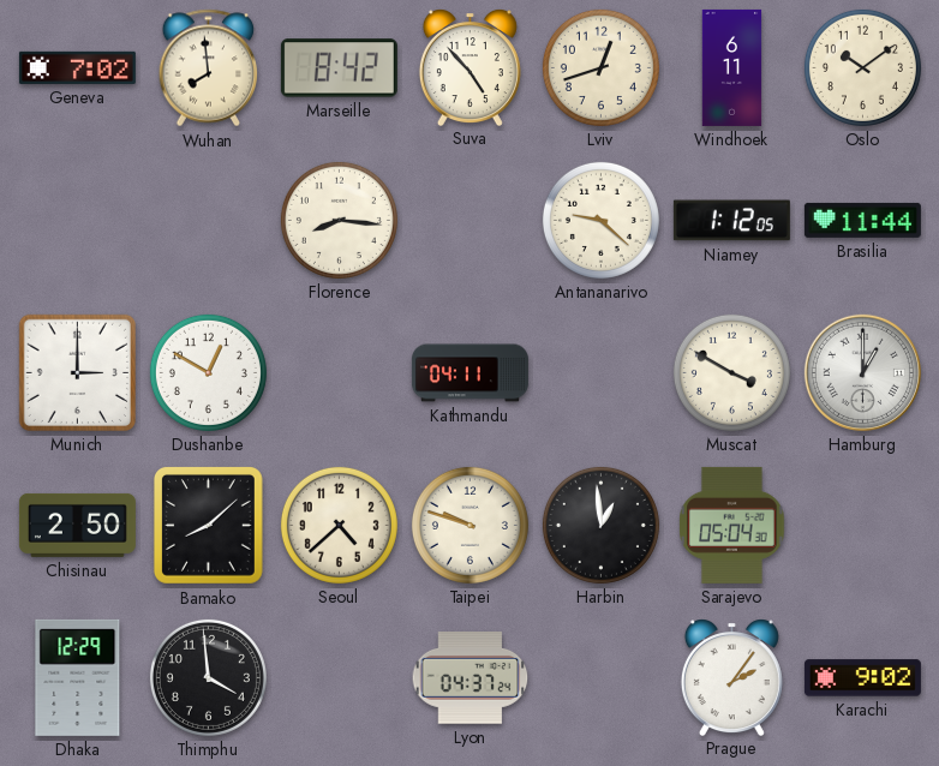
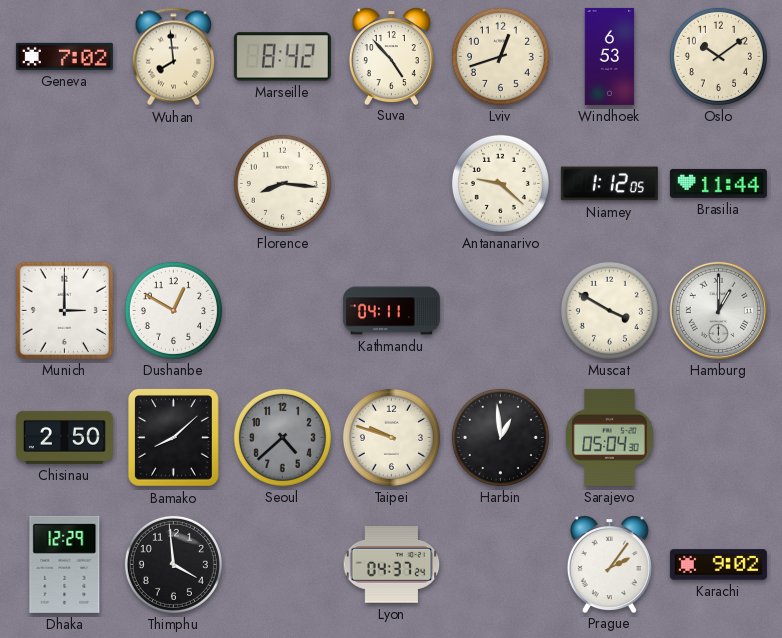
Windhoek: 6:11 -> 6:53 (610, 56)
Seoul dial: cream -> grey (282, 437)
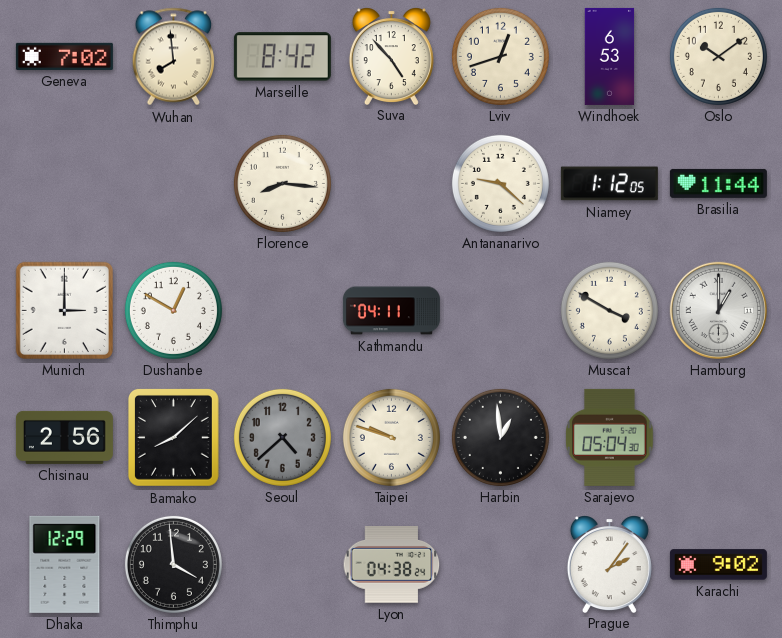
Chisinau: 2:50 -> 2:56 (64, 437)
Lyon: 04:37 -> 04:38 (392, 565)
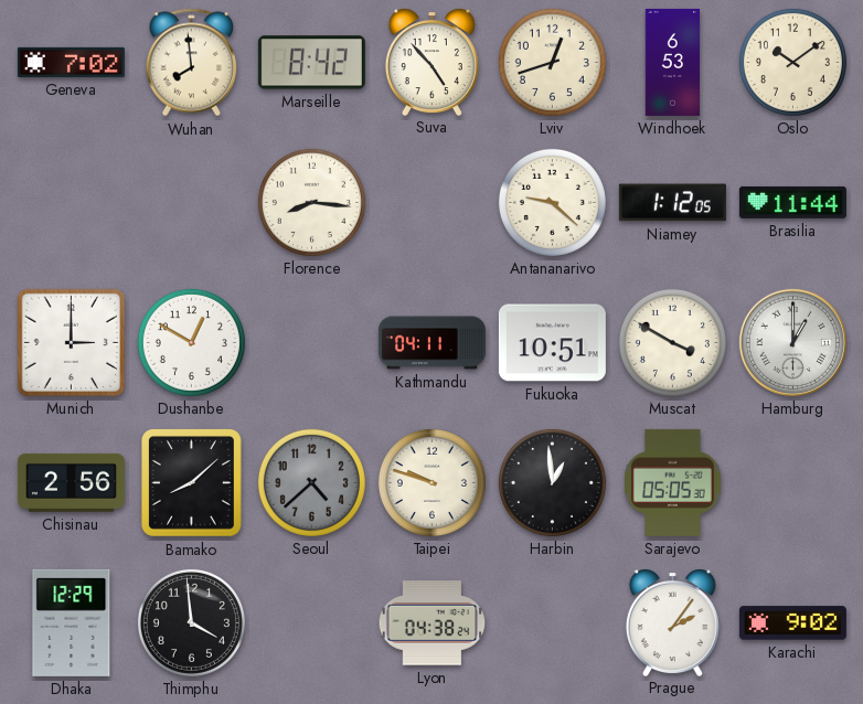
Fukuoka: none -> 10:51 (552, 343)
Sarajevo: 05:04 -> 05:05 (673, 482)
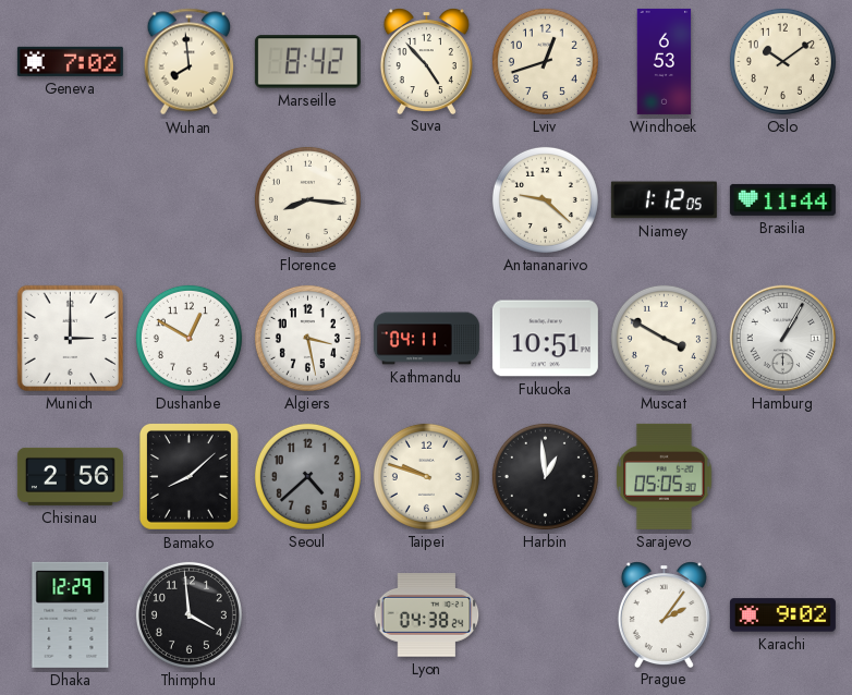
Algiers: none -> 3:28 (307, 338)
Hamburg: 1:00 -> 1:05 (782, 338)
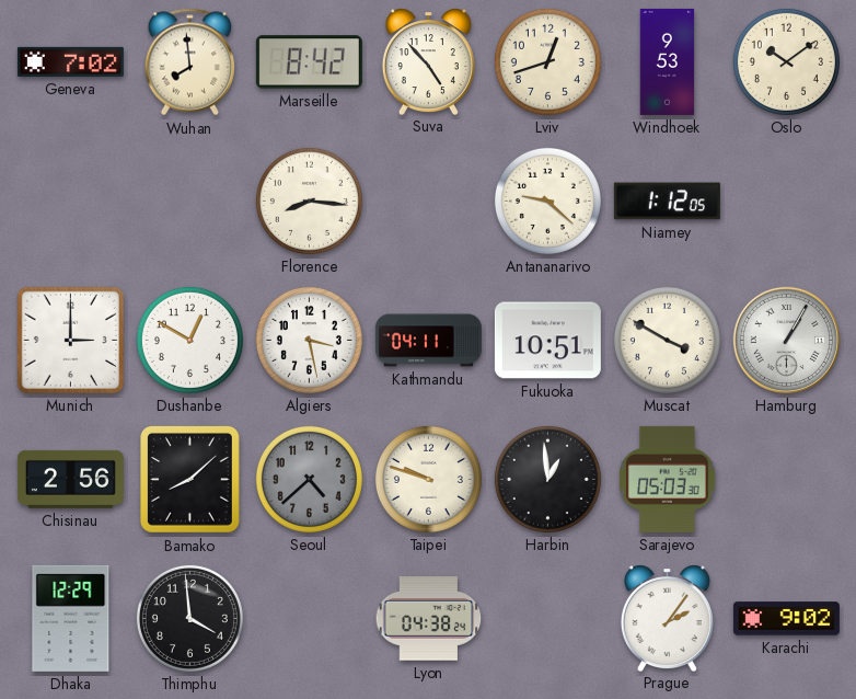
Windhoek: 6:53 -> 9:53 (668, 61)
Brasilia: 11:44 -> none (782, 199)
Sarajevo: 05:05 -> 05:03 (668, 479)
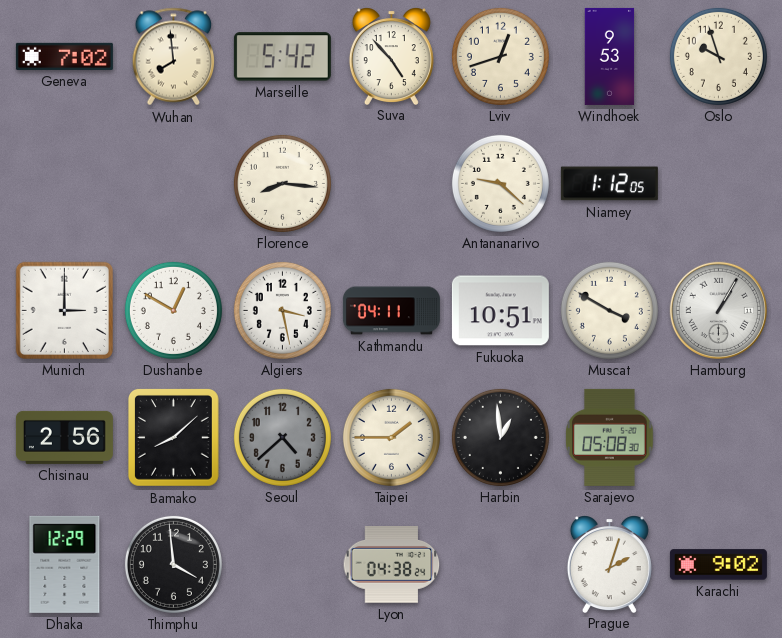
Marseille: 8:42 -> 5:42 (282, 57)
Oslo: 10:09 -> 9:57 (718, 56)
Taipei: 9:48 -> 1:45 (391, 437)
Sarajevo: 05:03 -> 05:08 (610, 437)
Prague: 2:06 -> 2:03 (609, 564)
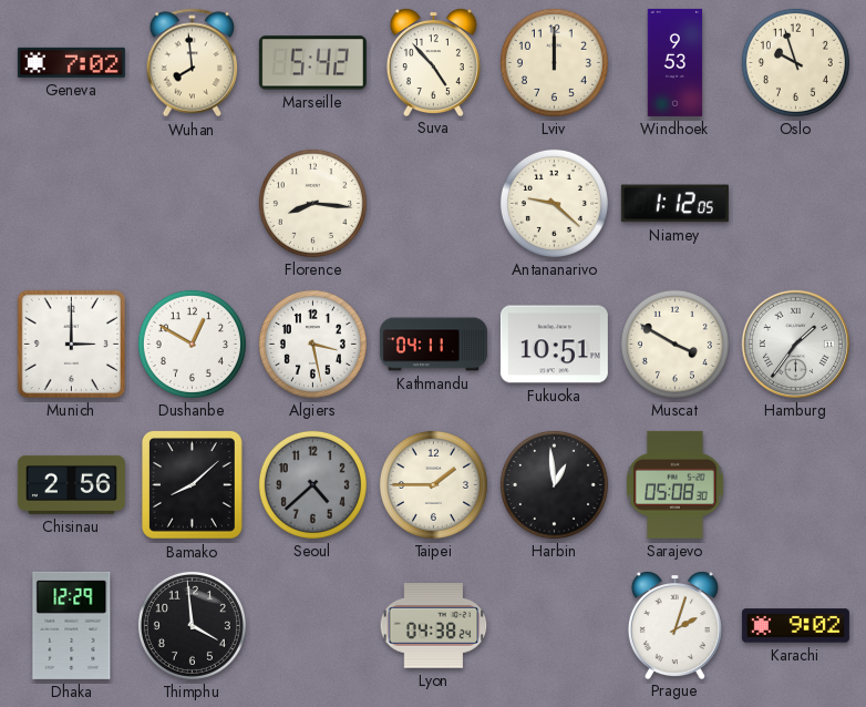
Lviv: 12:42 -> 12:00 (554, 62)
Hamburg: 1:05 -> 1:36 (795, 344)
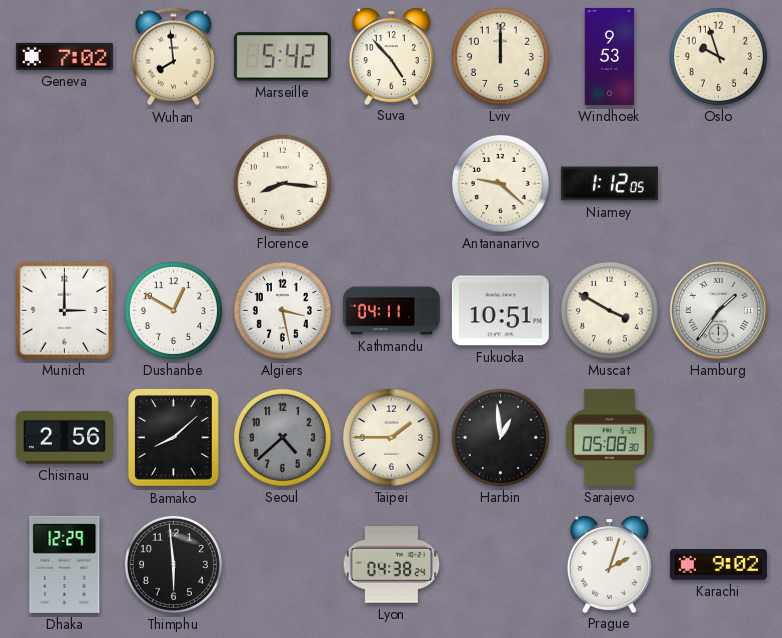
Thimphu: 3:59 -> 5:59 (173, 564)
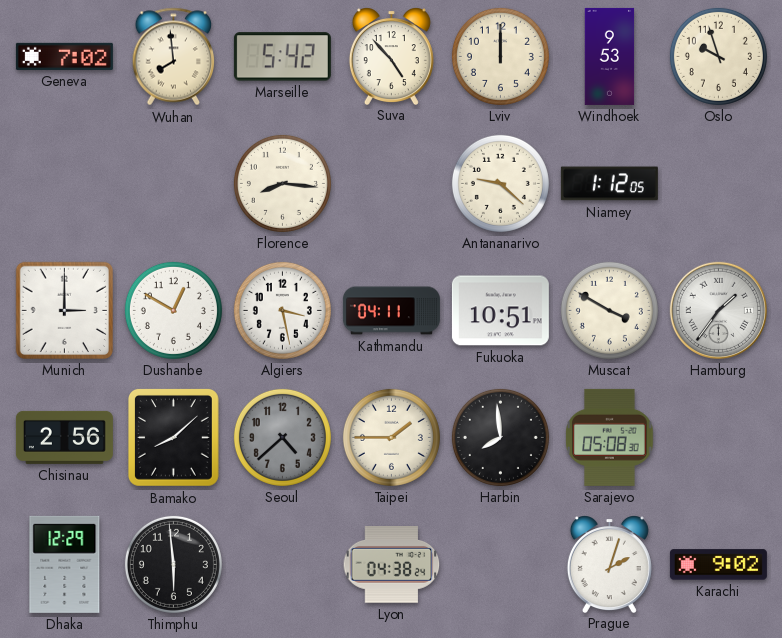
Harbin: 12:59 -> 7:59 (500, 437)
